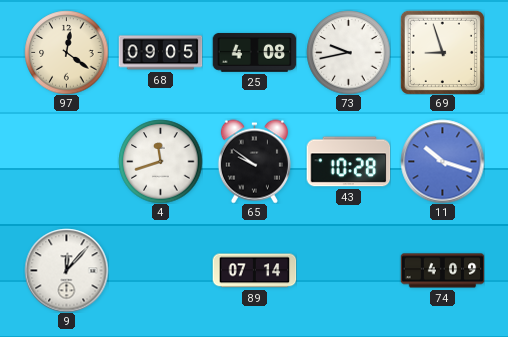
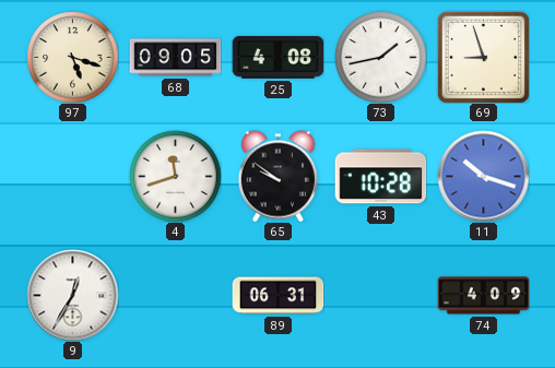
97: 12:21 -> 5:18 (72, 57)
73: 9:43 -> 1:43 (380, 57)
9: 12:07 -> 12:35 (72, 295)
89: 07:14 -> 06:31 (277, 296)
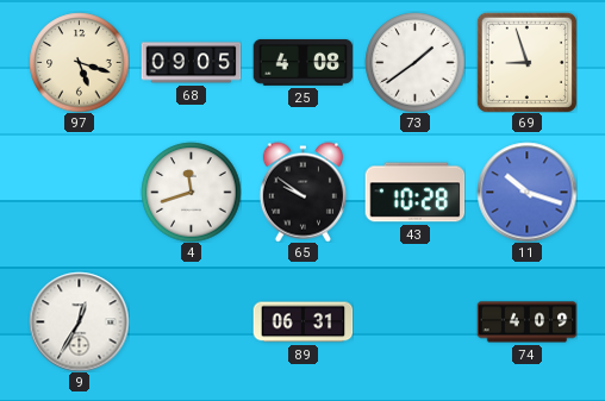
73: 1:43 -> 1:39 (414, 62)
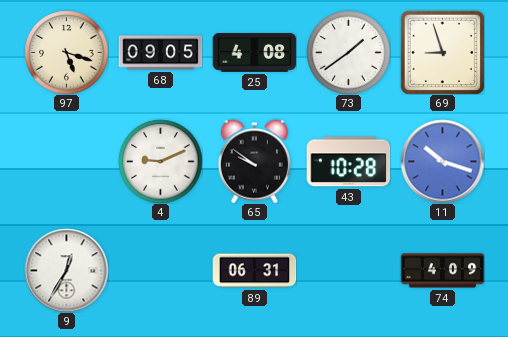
4: 11:42 -> 9:11 (160, 161)
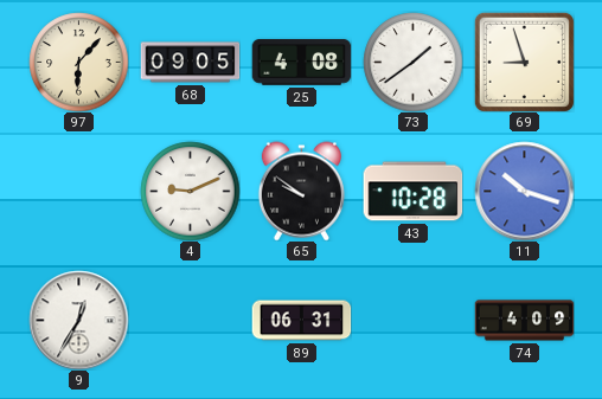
97: 5:18 -> 6:07 (78, 62)
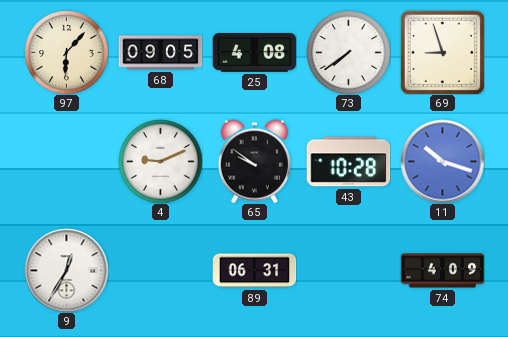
73: 1:39 -> 7:39 (348, 52)
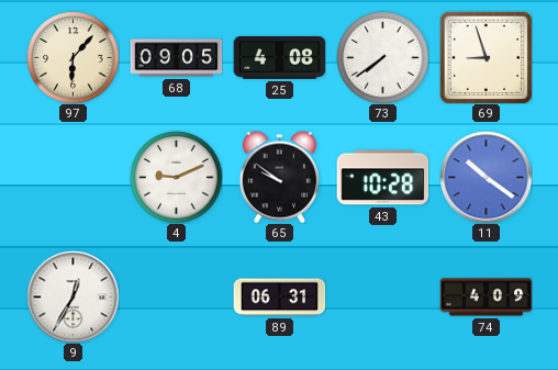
11: 10:18 -> 10:21 (486, 177)
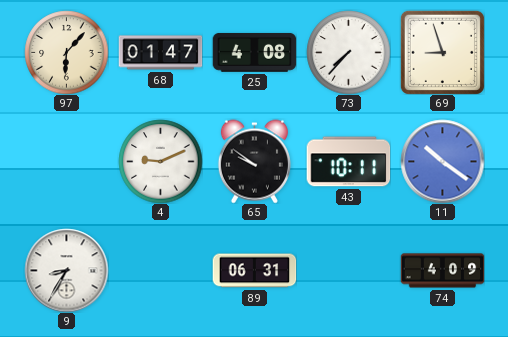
68: 09:05 -> 01:47 (160, 53)
73: 7:39 -> 7:37 (348, 52)
43: 10:28 -> 10:11 (348, 162)
9: 12:35 -> 8:35 (66, 270)
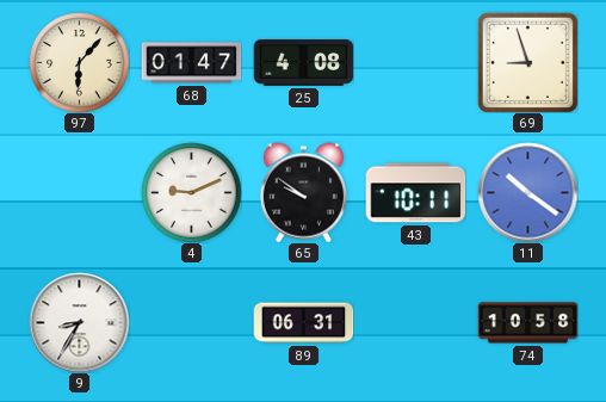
73: 7:37 -> none (348, 52)
74: 4:09 -> 10:58 (527, 323)
